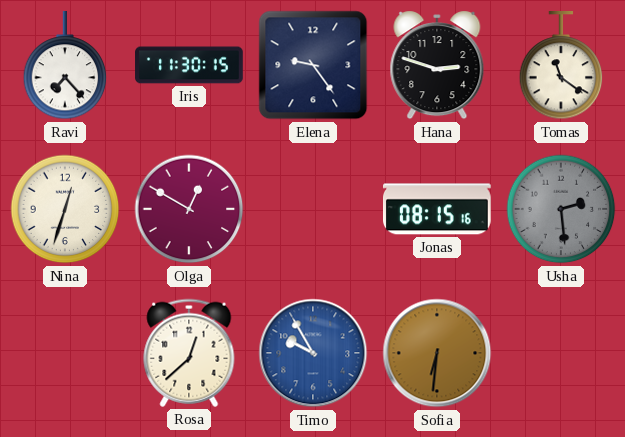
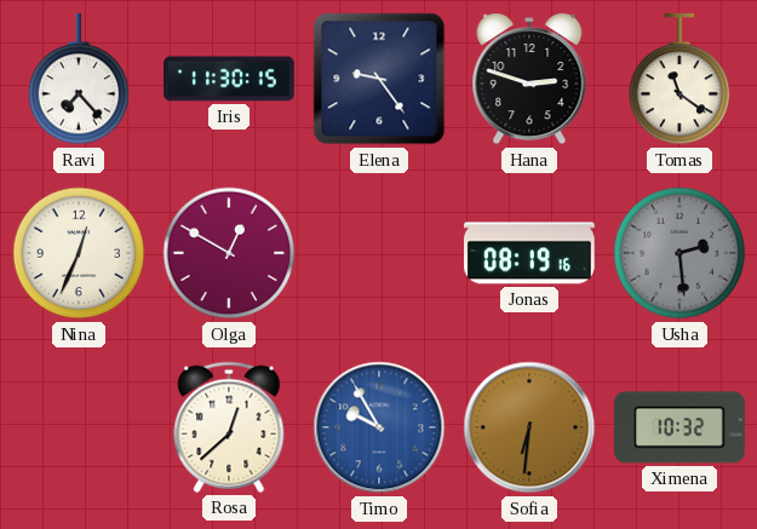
Nina: 12:33 -> 12:34 (79, 253)
Jonas: 08:15 -> 08:19 (531, 253)
Ximena: none -> 10:32 (679, 427)
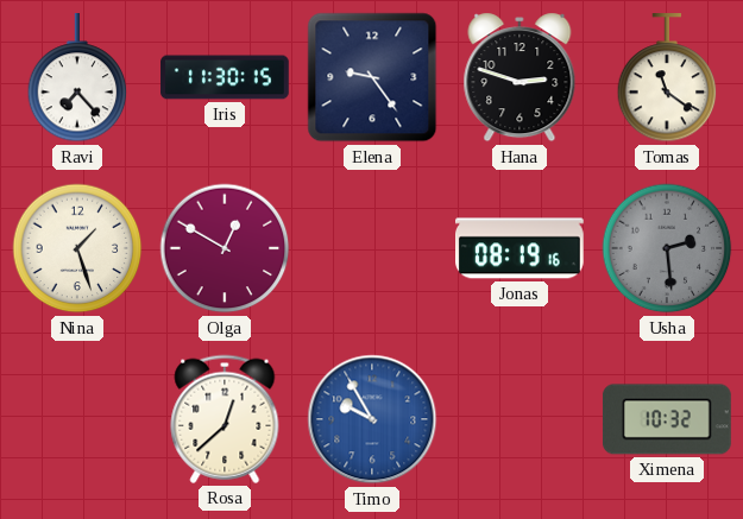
Nina: 12:34 -> 1:27 (77, 248)
Sofia: 6:31 -> none (529, 427)
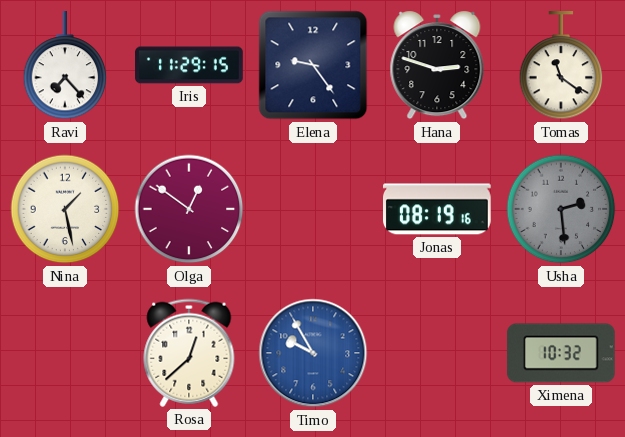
Iris: 11:30 -> 11:29 (189, 65)
Nina: 1:27 -> 1:28 (65, 209)
Olga: 12:50 -> 12:51 (189, 209)
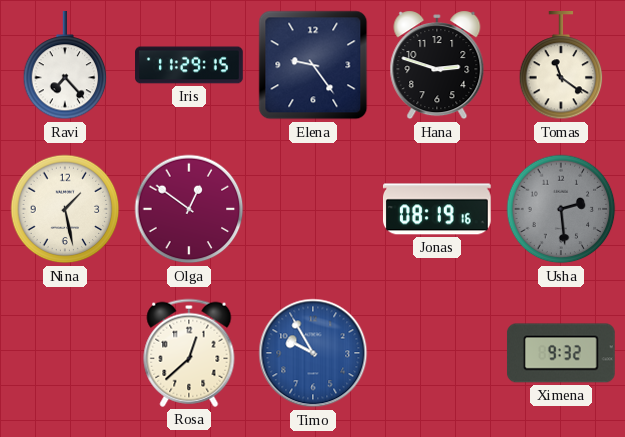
Ximena: 10:32 -> 9:32 (561, 353)
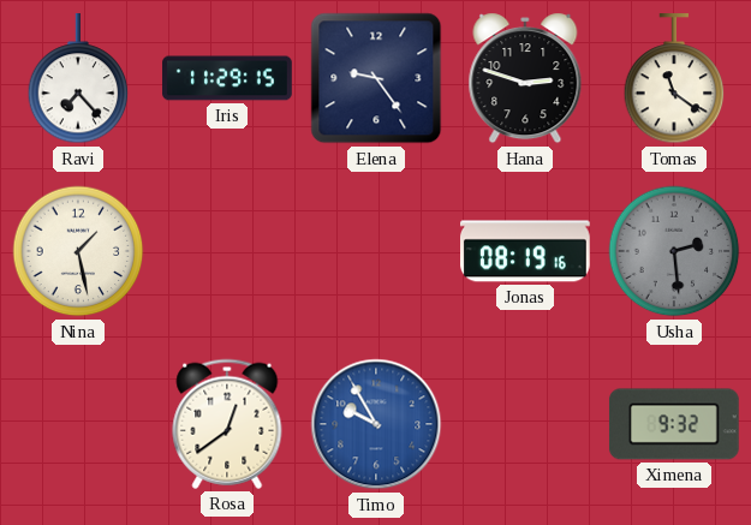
Olga: 12:51 -> none (189, 209)
Rosa: 12:38 -> 12:39 (227, 424)
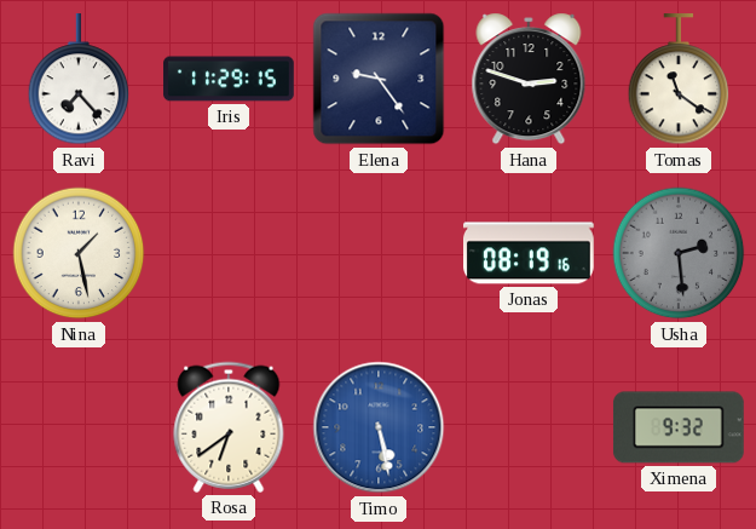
Rosa: 12:39 -> 6:39 (229, 427)
Timo: 9:55 -> 5:28 (379, 427)
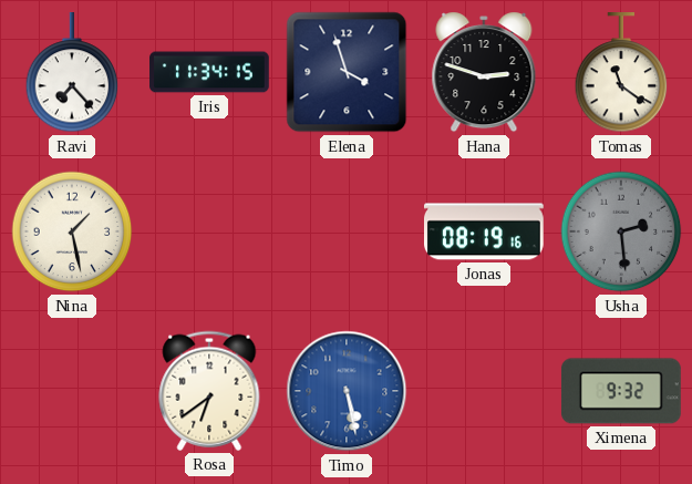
Iris: 11:29 -> 11:34 (209, 72)
Elena: 9:24 -> 3:57 (347, 72)
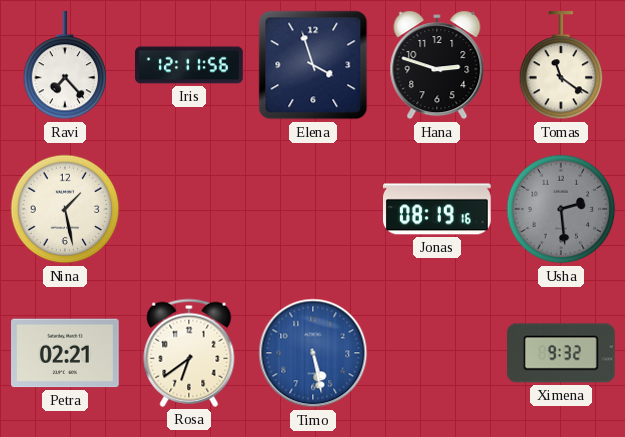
Iris: 11:34 -> 12:11 (189, 65)
Petra: none -> 02:21 (66, 353)
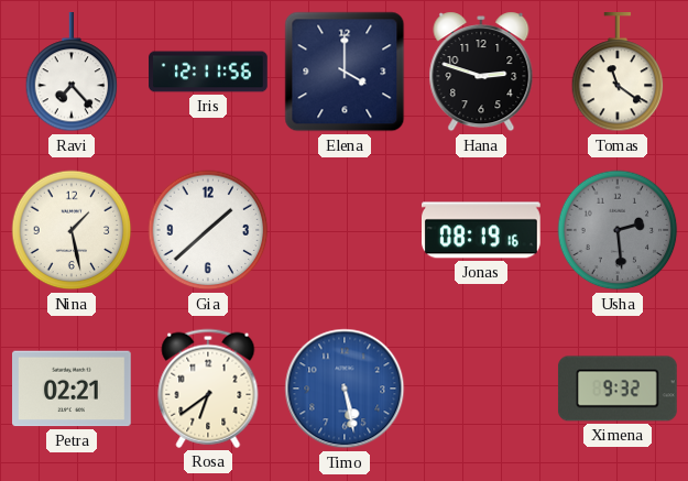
Elena: 3:57 -> 4:00 (345, 72)
Gia: none -> 1:38 (208, 230)
